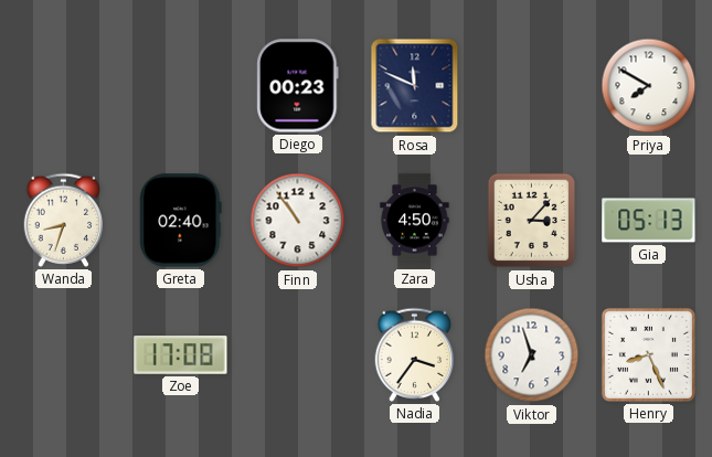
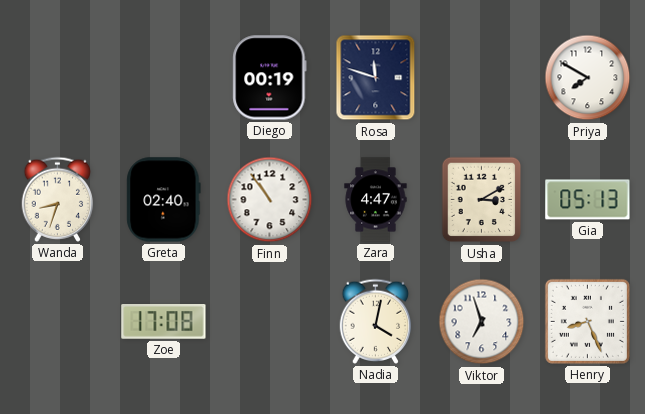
Diego: 00:23 -> 00:19 (270, 78)
Rosa: 11:49 -> 11:48 (376, 78)
Zara: 4:50 -> 4:47 (376, 200)
Usha: 3:07 -> 3:10 (482, 200)
Nadia: 3:36 -> 4:02 (376, 321)
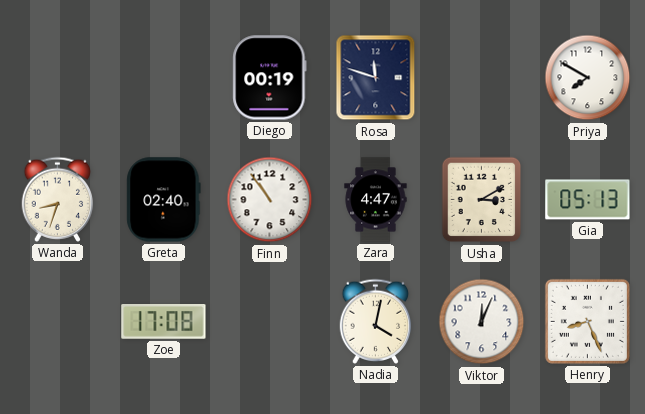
Viktor: 6:57 -> 12:04 (482, 322)
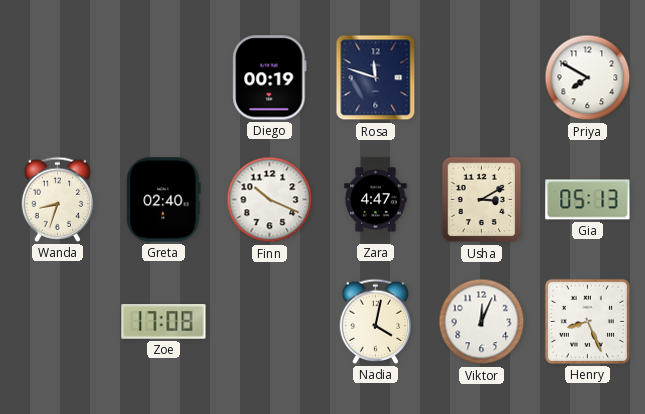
Finn: 10:54 -> 10:19 (270, 200)
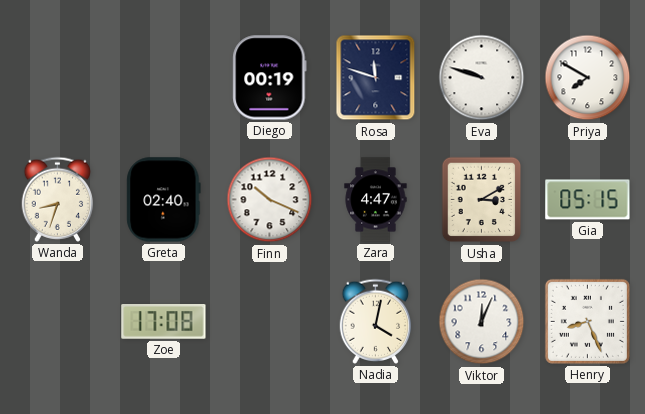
Eva: none -> 9:48 (482, 78)
Gia: 05:13 -> 05:15 (588, 200)
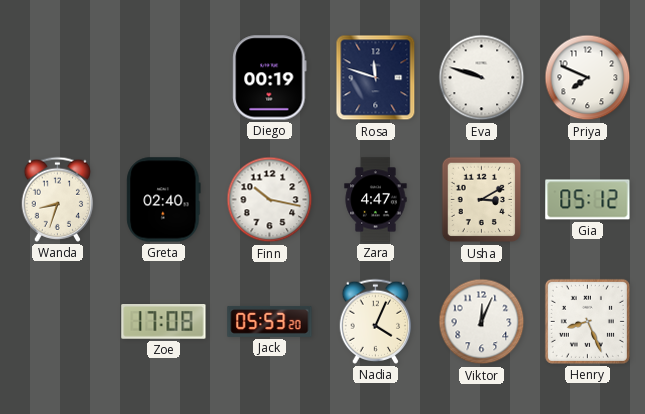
Priya: 7:50 -> 7:49 (588, 78)
Finn: 10:19 -> 10:17 (270, 200)
Gia: 05:15 -> 05:12 (588, 200)
Jack: none -> 05:53 (270, 321)
Nadia: 4:02 -> 4:04 (376, 321)
